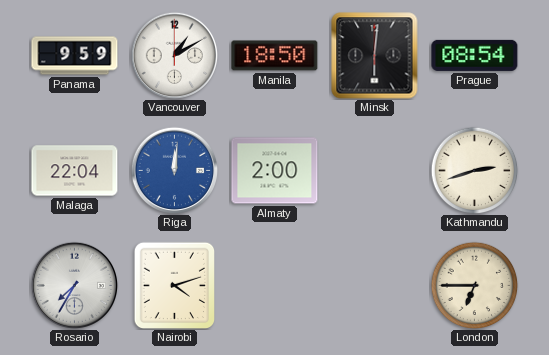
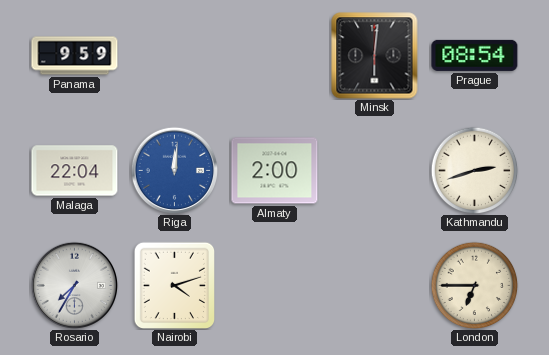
Vancouver: 1:10 -> none (174, 55)
Manila: 18:50 -> none (275, 56)
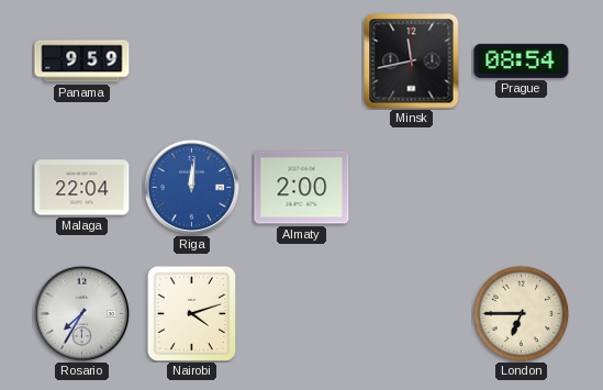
Minsk: 6:01 -> 11:43 (412, 62)
Kathmandu: 2:42 -> none (474, 170)
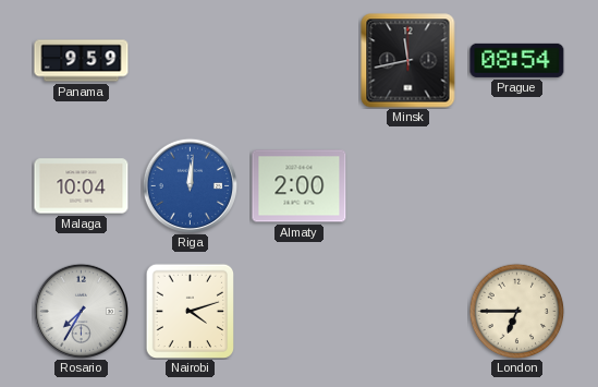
Malaga: 22:04 -> 10:04 (82, 186)
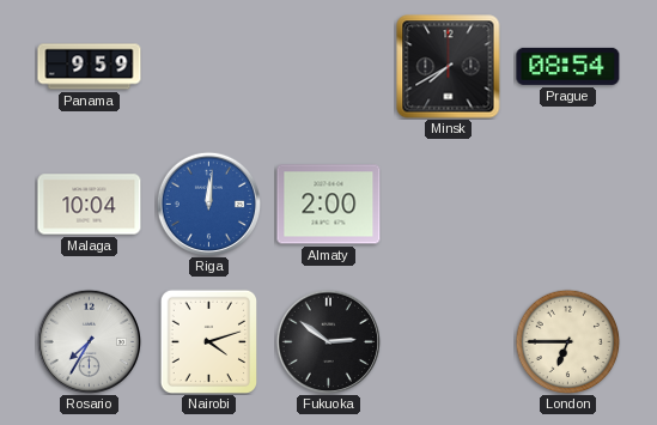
Minsk: 11:43 -> 7:40 (449, 67)
Fukuoka: none -> 2:51 (328, 341)
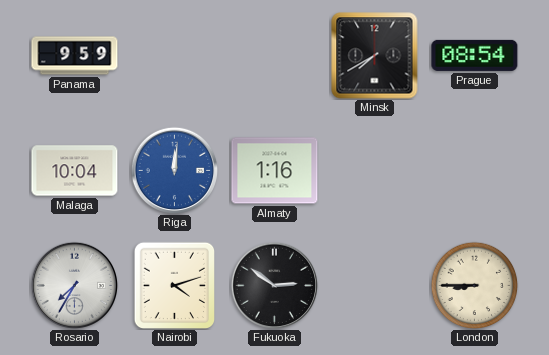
Almaty: 2:00 -> 1:16 (275, 171)
London: 6:45 -> 8:45 (474, 285)
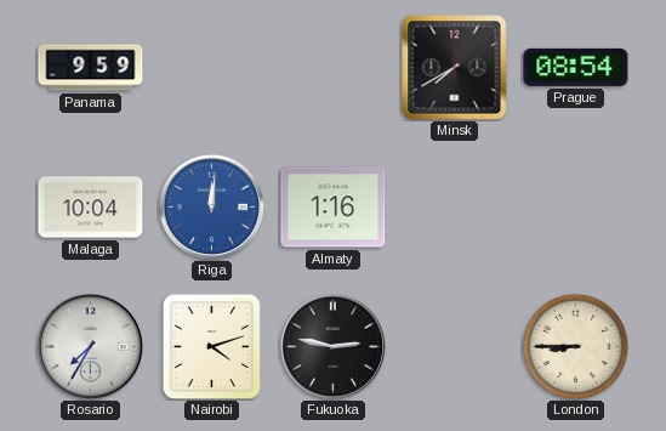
Fukuoka: 2:51 -> 2:47 (332, 346)
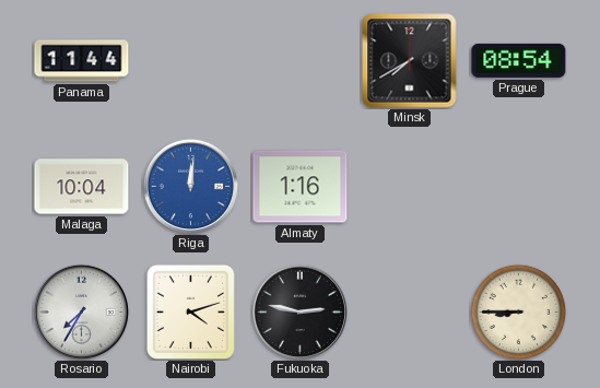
Panama: 9:59 -> 11:44 (82, 61)
